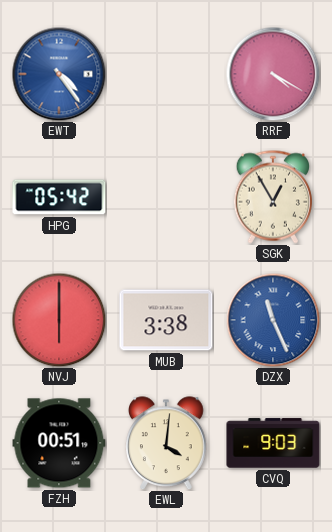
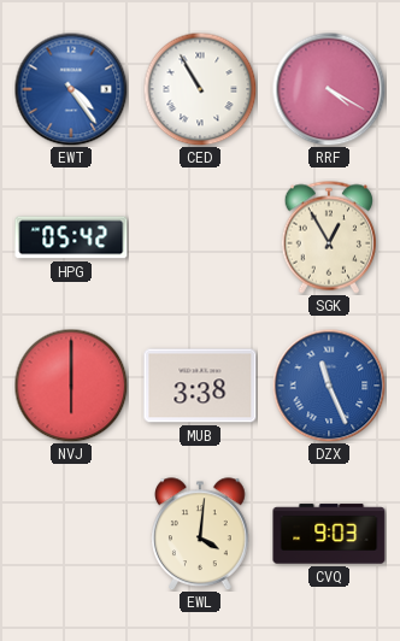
CED: none -> 10:55 (200, 89)
FZH: 00:51 -> none (59, 443)
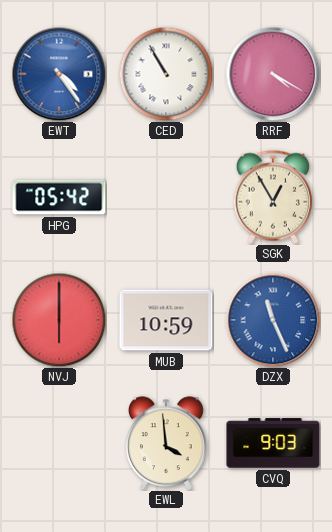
MUB: 3:38 -> 10:59 (166, 320)
EWL: 4:01 -> 3:59 (167, 443)
